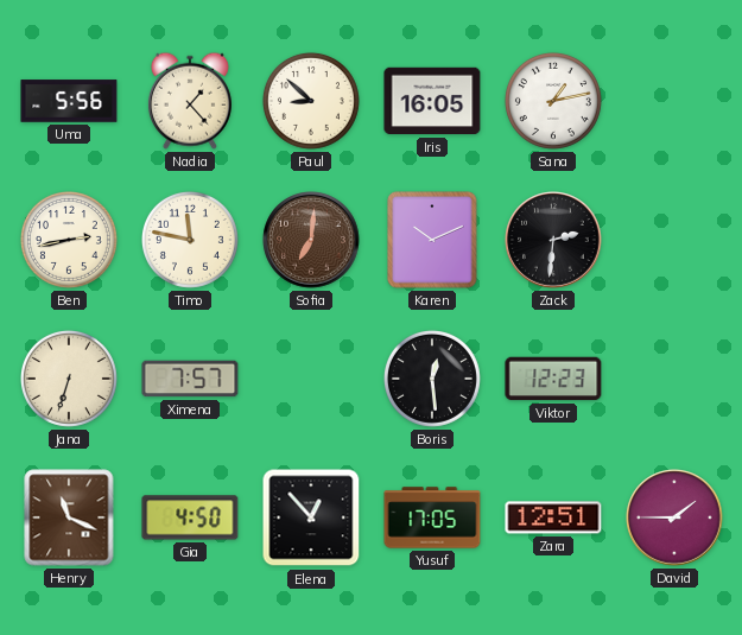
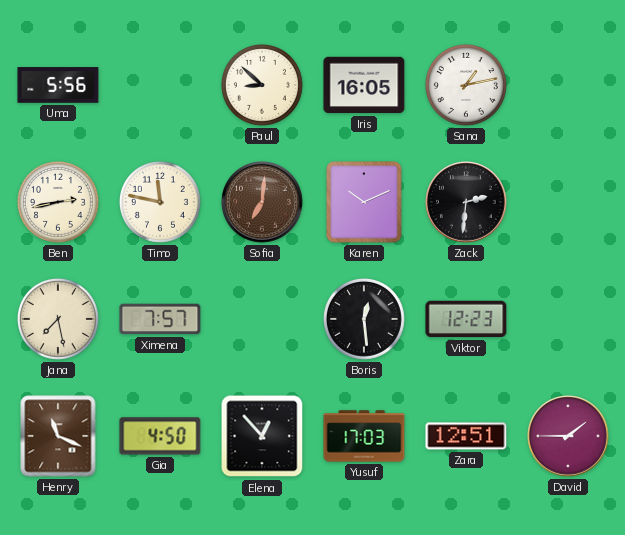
Nadia: 1:23 -> none (190, 101)
Jana: 6:33 -> 7:28 (58, 319)
Yusuf: 17:05 -> 17:03 (364, 436)
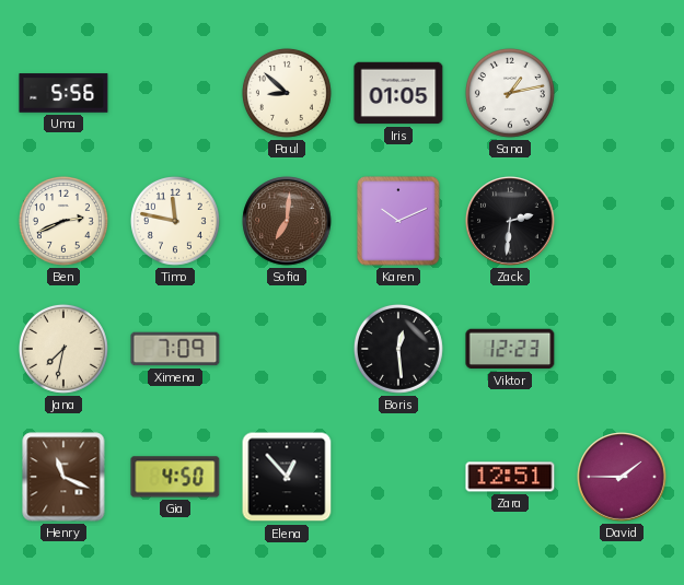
Iris: 16:05 -> 01:05 (398, 93)
Ben: 2:43 -> 2:41 (63, 221)
Jana: 7:28 -> 7:32 (63, 349)
Ximena: 7:57 -> 7:09 (175, 349)
Yusuf: 17:03 -> none (364, 436)
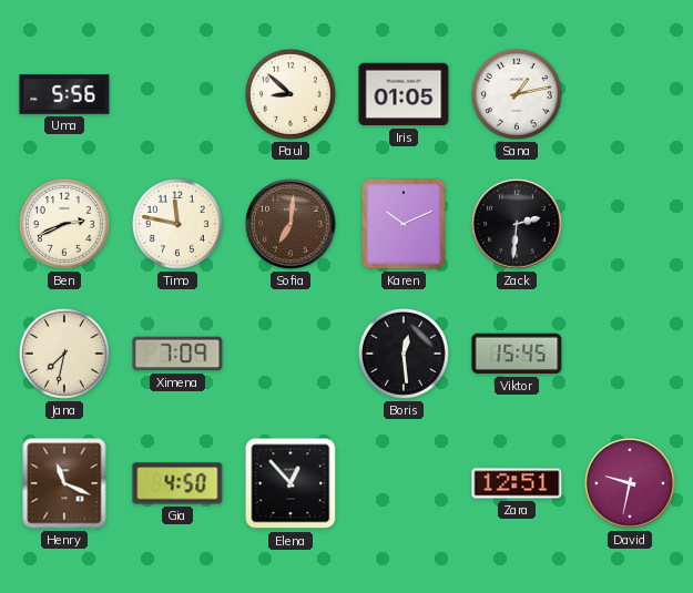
Viktor: 12:23 -> 15:45 (517, 354)
David: 1:45 -> 9:32 (630, 483)
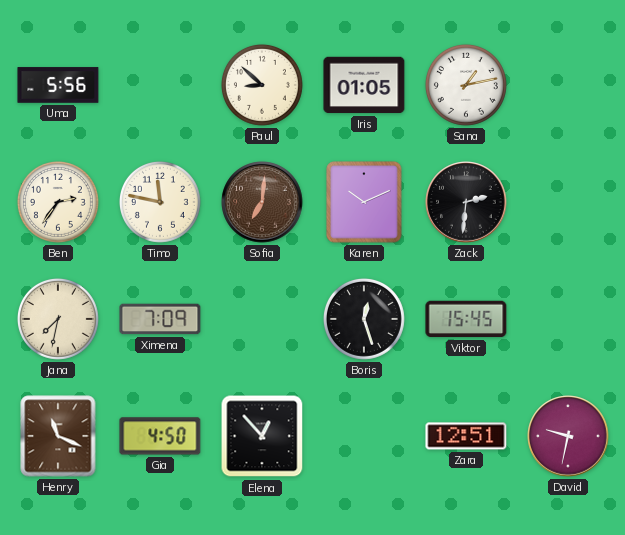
Ben: 2:41 -> 2:36 (58, 202)
Boris: 12:29 -> 12:27 (364, 319)
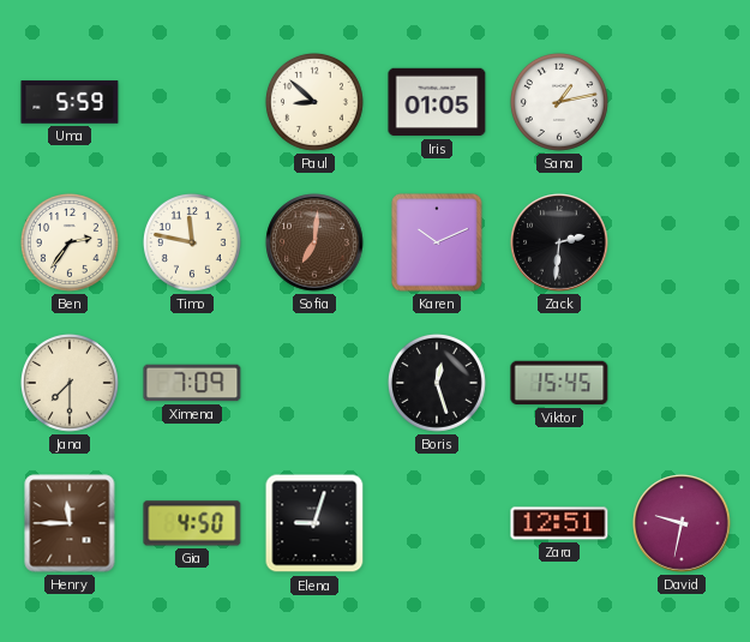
Uma: 5:56 -> 5:59 (70, 102)
Jana: 7:32 -> 7:30 (70, 383)
Henry: 11:19 -> 11:45 (70, 523)
Elena: 12:53 -> 9:03 (314, 523)
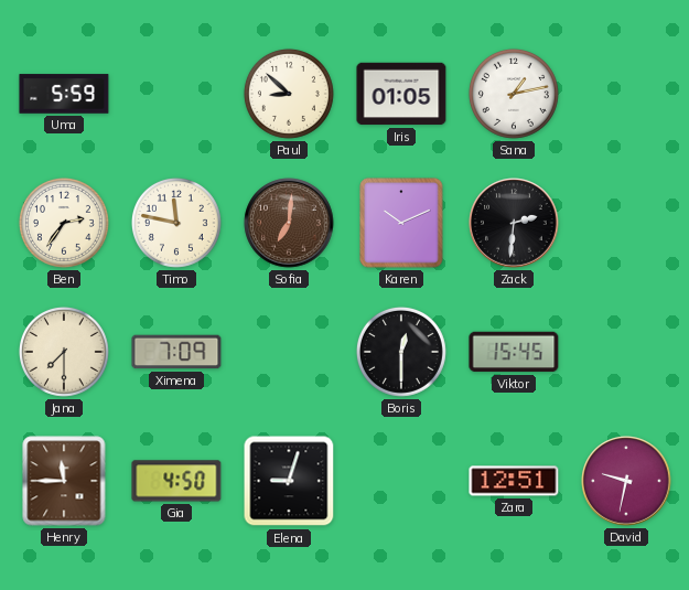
Boris: 12:27 -> 12:30 (401, 352)
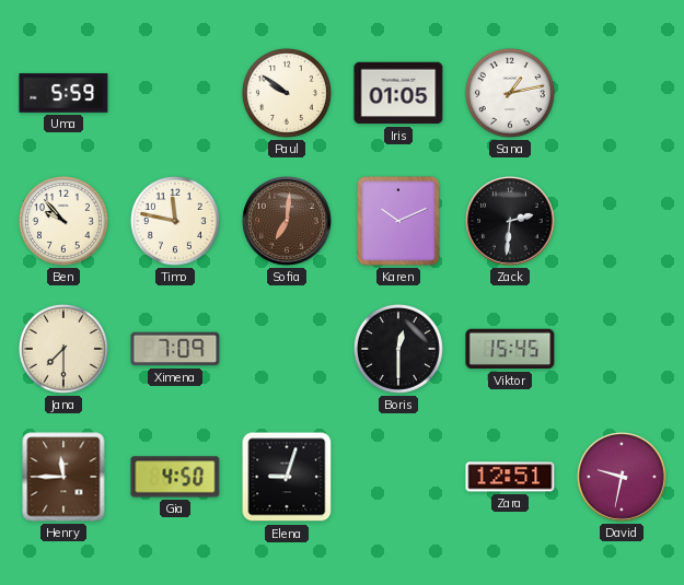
Paul: 8:52 -> 9:51 (287, 93)
Ben: 2:36 -> 9:53 (63, 221)
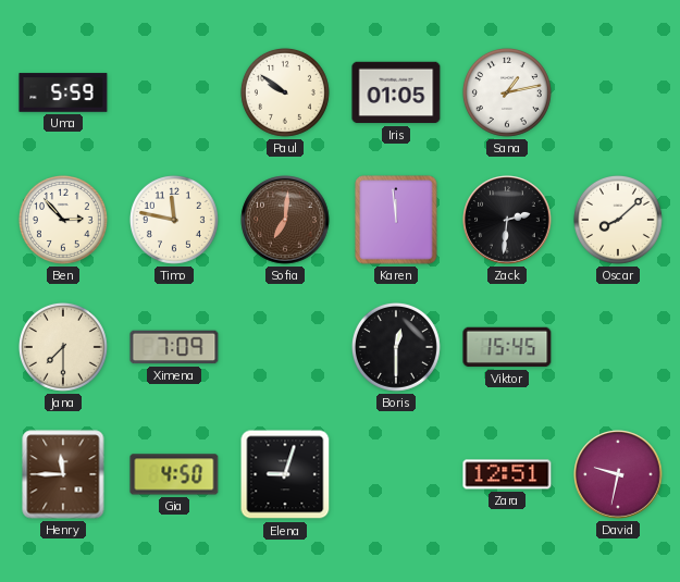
Ben: 9:53 -> 2:53 (63, 220)
Karen: 10:11 -> 11:59 (396, 220)
Oscar: none -> 8:08 (618, 220)
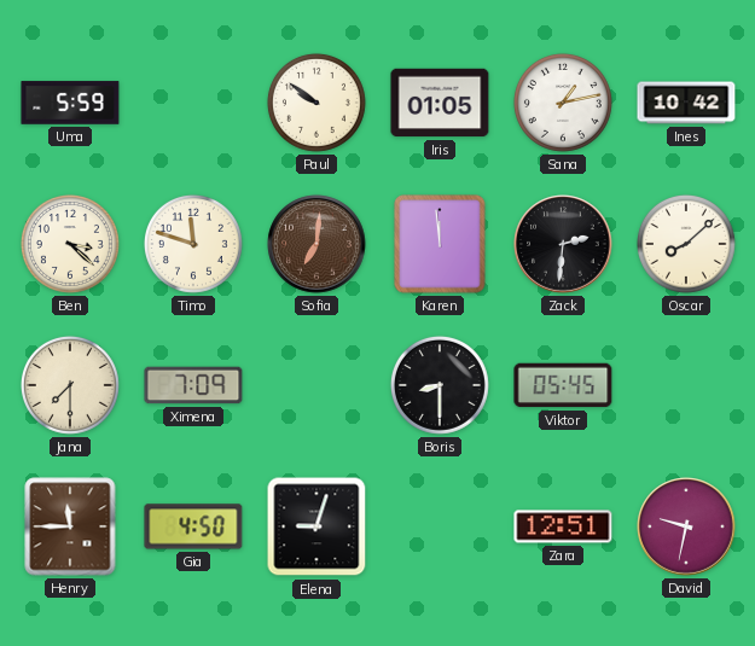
Ines: none -> 10:42 (686, 103)
Ben: 2:53 -> 3:22 (70, 244)
Timo: 11:47 -> 11:48 (193, 244)
Boris: 12:30 -> 8:30 (440, 385)
Viktor: 15:45 -> 05:45 (563, 385)
